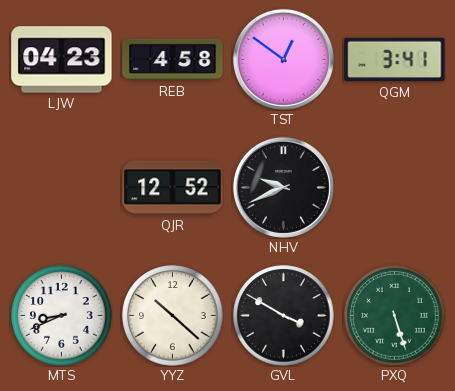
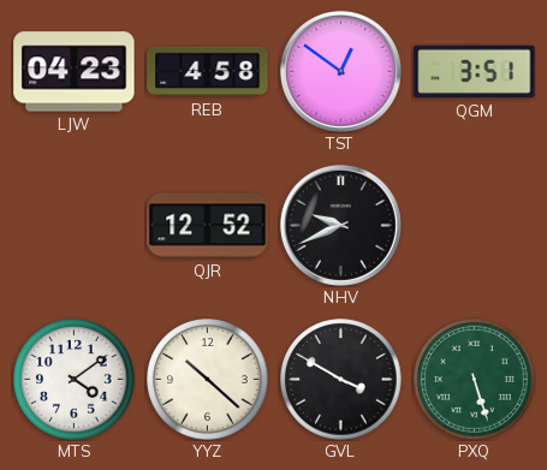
QGM: 3:41 -> 3:51 (475, 72)
MTS: 8:41 -> 4:09 (75, 380)
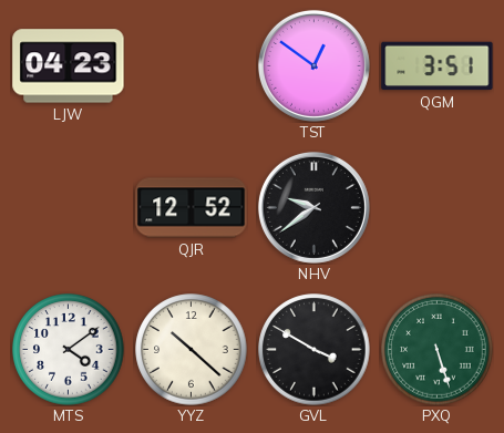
REB: 4:58 -> none (208, 72)
NHV: 9:41 -> 9:39 (313, 207)
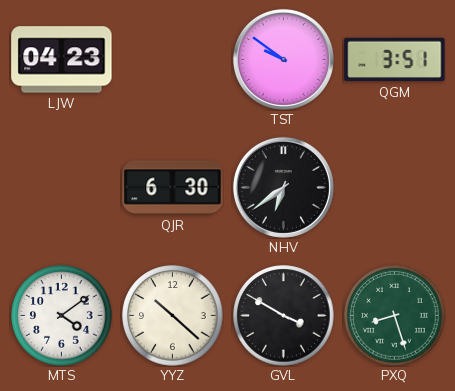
TST: 12:51 -> 9:51 (283, 59)
QJR: 12:52 -> 6:30 (173, 188)
NHV: 9:39 -> 6:39 (283, 187)
PXQ: 5:27 -> 8:27 (395, 316)
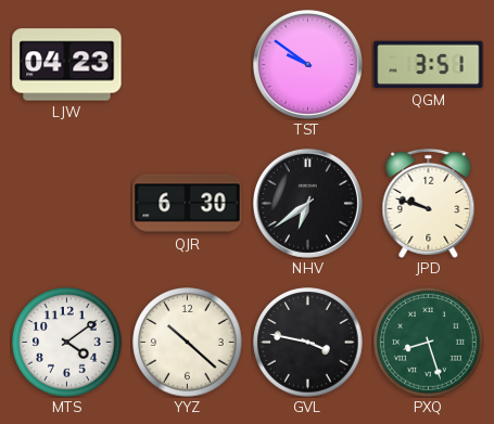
JPD: none -> 9:48 (429, 203)
GVL: 3:50 -> 3:47 (308, 343)
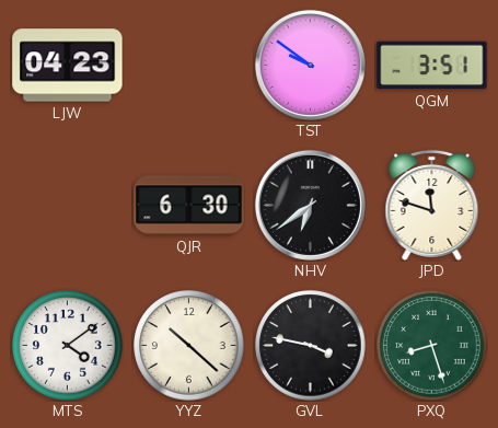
JPD: 9:48 -> 11:48 (432, 205)
